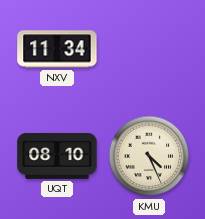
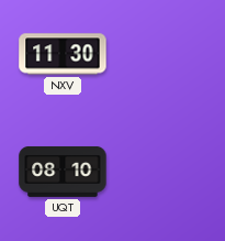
NXV: 11:34 -> 11:30 (63, 54)
KMU: 4:26 -> none (149, 156)
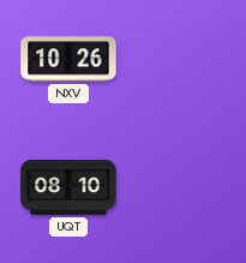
NXV: 11:30 -> 10:26 (68, 59)
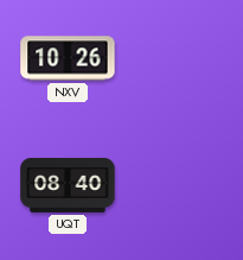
UQT: 08:10 -> 08:40 (68, 185)
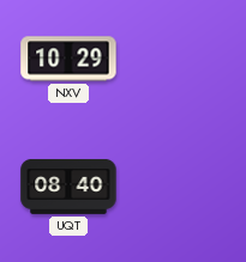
NXV: 10:26 -> 10:29 (68, 59)
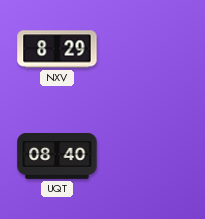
NXV: 10:29 -> 8:29 (57, 49)
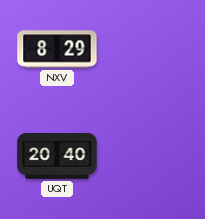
UQT: 08:40 -> 20:40 (57, 156)
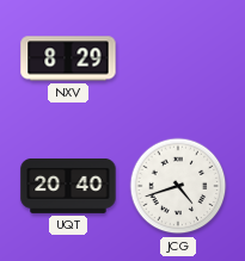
JCG: none -> 4:42 (178, 186)
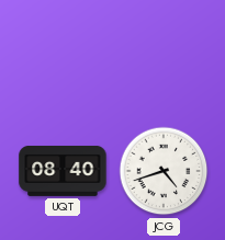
NXV: 8:29 -> none (68, 58)
UQT: 20:40 -> 08:40 (63, 171)
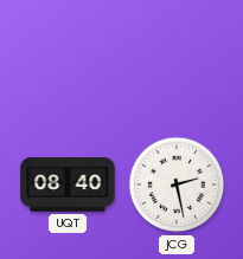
JCG: 4:42 -> 2:28 (177, 184)
